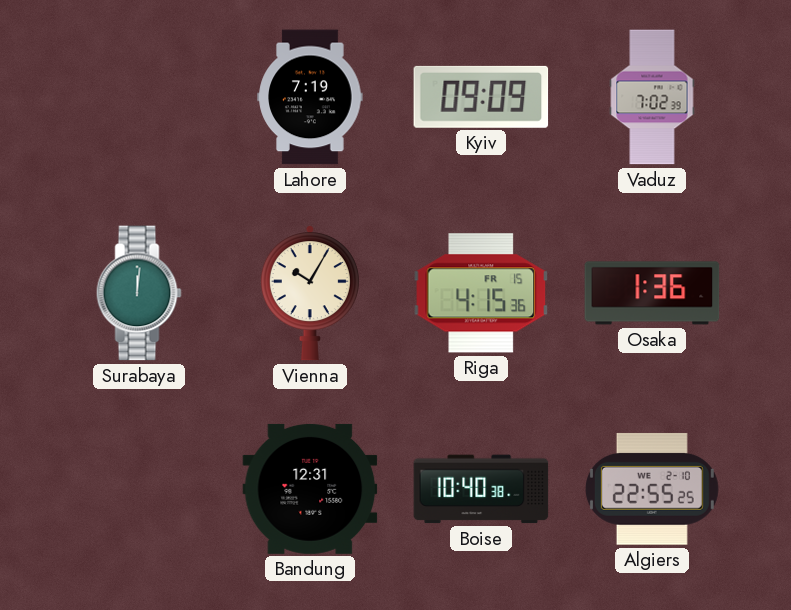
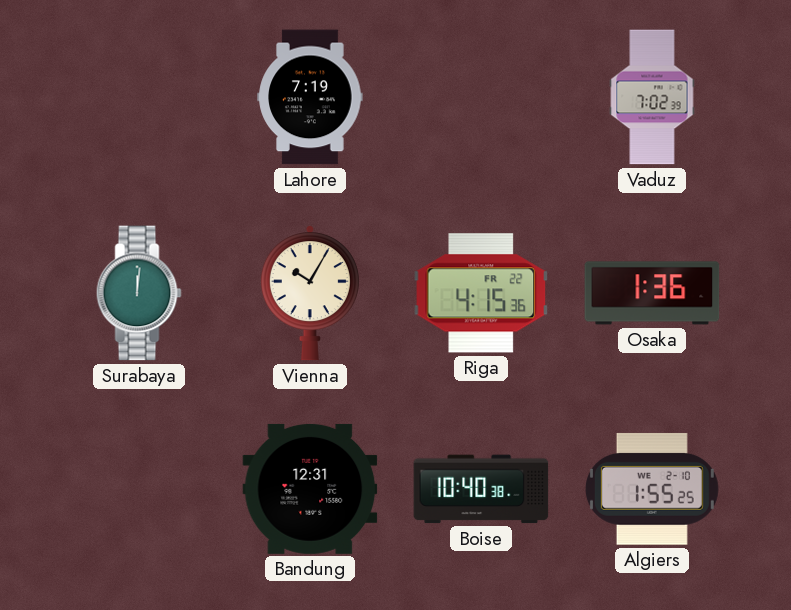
Kyiv: 09:09 -> none (481, 97)
Riga date: FR 15 -> FR 22 (481, 293)
Algiers: 22:55 -> 1:55 (652, 489)
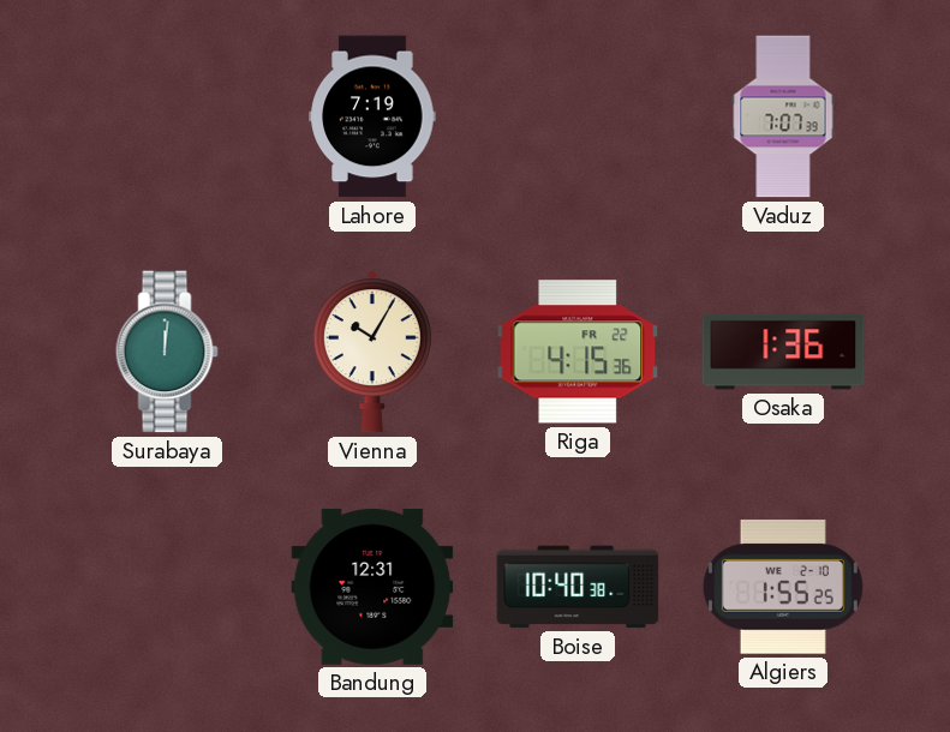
Vaduz: 7:02 -> 7:07 (783, 116)
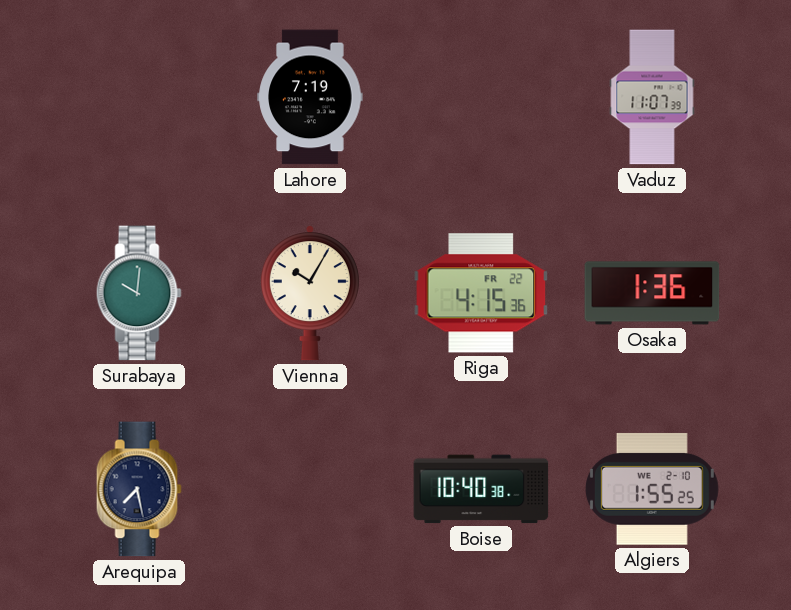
Vaduz: 7:07 -> 11:07 (652, 97)
Surabaya: 12:01 -> 10:01 (139, 293)
Arequipa: none -> 7:28 (139, 489)
Bandung: 12:31 -> none (372, 587)
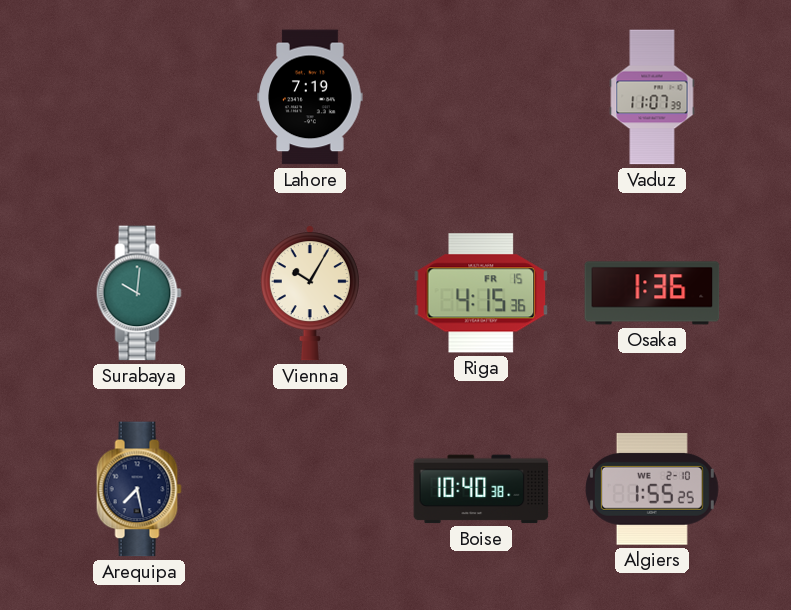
Riga date: FR 22 -> FR 15 (481, 293)
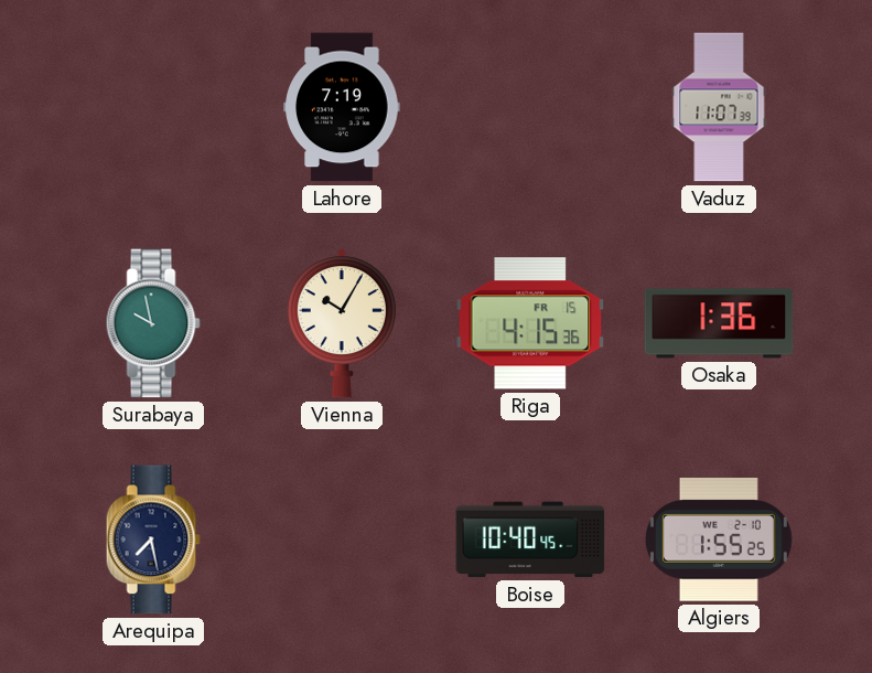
Surabaya: 10:01 -> 9:58 (153, 323)
Boise: 10:40:38 -> 10:40:45 (530, 540)
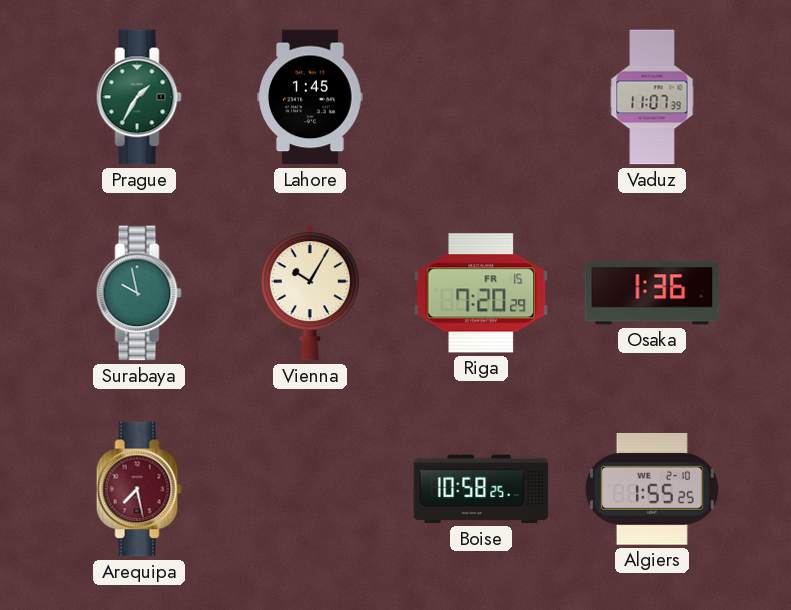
Prague: none -> 1:35 (139, 97)
Lahore: 7:19 -> 1:45 (310, 97)
Riga: 4:15 -> 7:20 (481, 293)
Arequipa dial: navy -> burgundy (139, 489)
Boise: 10:40 -> 10:58 (481, 489)
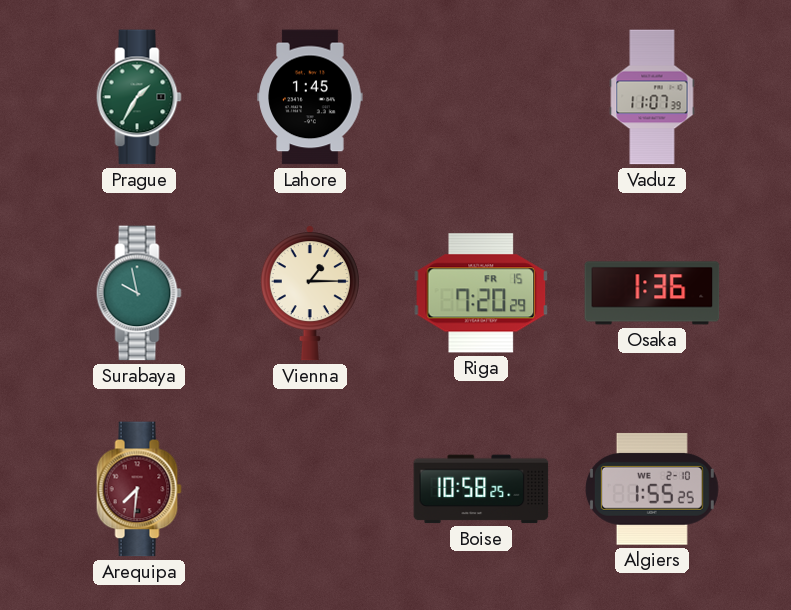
Vienna: 10:05 -> 1:15 (310, 293)
Arequipa: 7:28 -> 7:31 (139, 489)
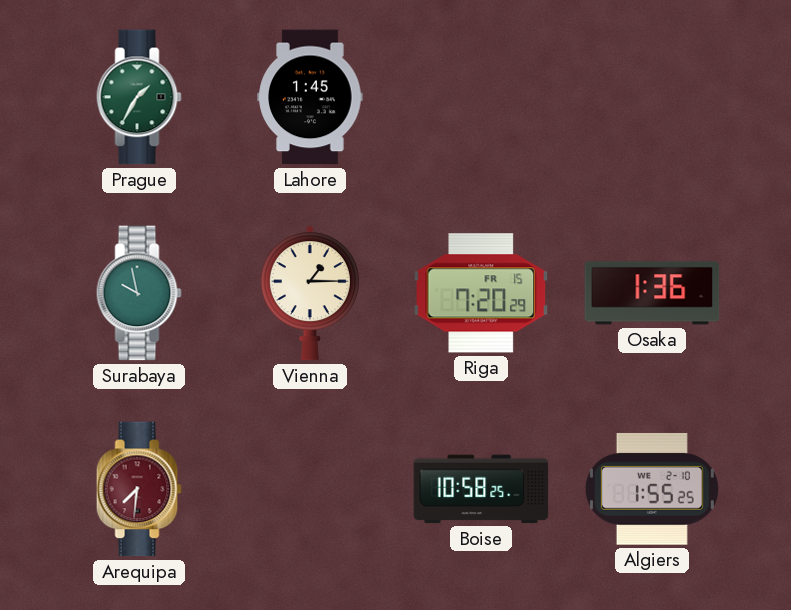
Vaduz: 11:07 -> none (652, 97)
